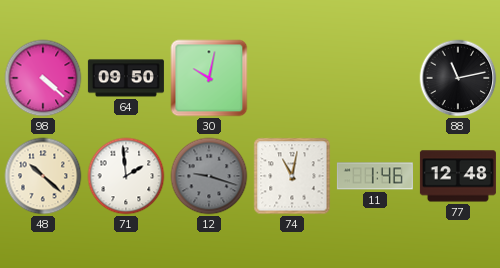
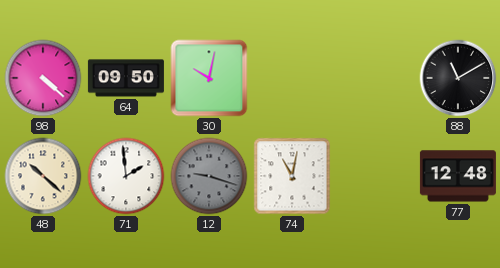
88: 11:13 -> 11:10 (458, 78)
11: 1:46 -> none (375, 176)
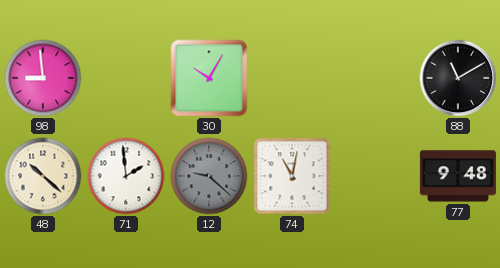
98: 4:22 -> 8:59 (43, 78)
64: 09:50 -> none (126, 78)
30: 10:02 -> 10:05 (209, 78)
12: 9:18 -> 9:22 (209, 176)
77: 12:48 -> 9:48 (458, 176)
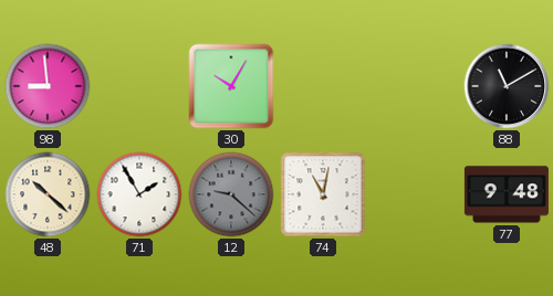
71: 1:59 -> 1:55 (139, 194)
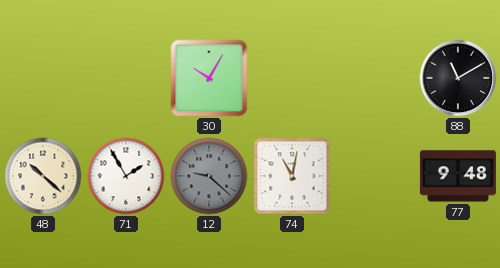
98: 8:59 -> none (48, 86)
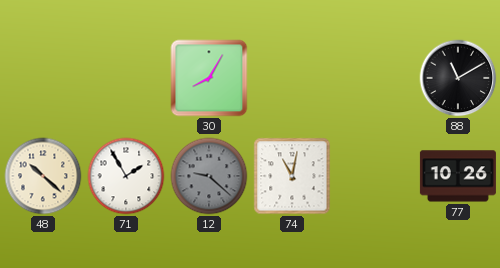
30: 10:05 -> 8:05 (209, 78)
77: 9:48 -> 10:26 (458, 176)
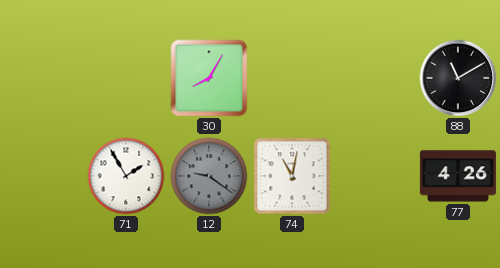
48: 10:22 -> none (43, 176)
12: 9:22 -> 9:21 (209, 176)
77: 10:26 -> 4:26 (458, 176)
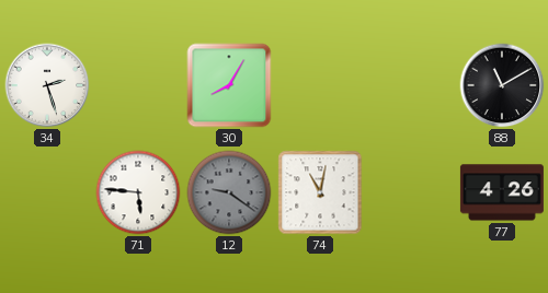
34: none -> 2:27 (47, 85)
71: 1:55 -> 5:46 (138, 192)
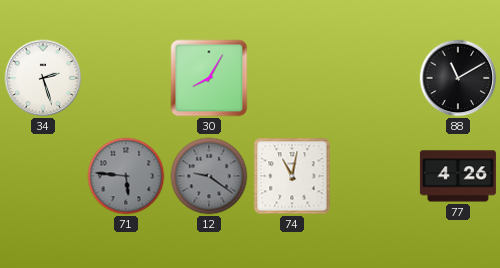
71 dial: white -> grey (126, 176)
